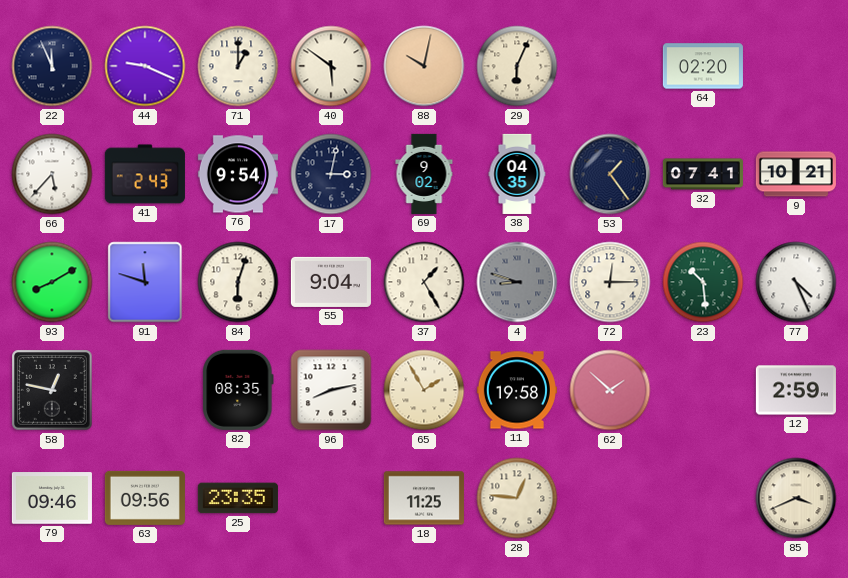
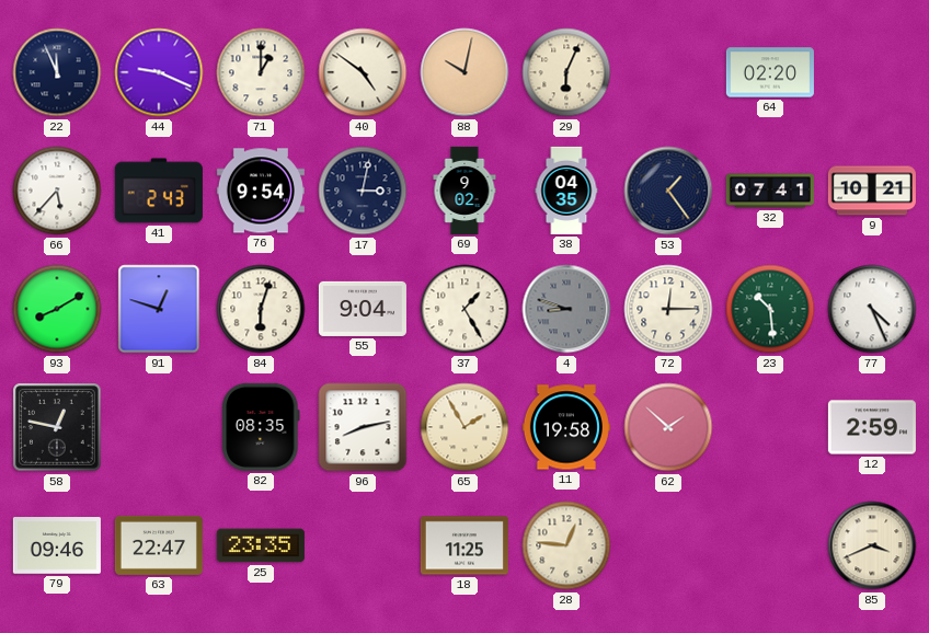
40: 5:51 -> 4:51 (363, 72)
91: 11:48 -> 12:48 (159, 309)
63: 09:56 -> 22:47 (159, 545)
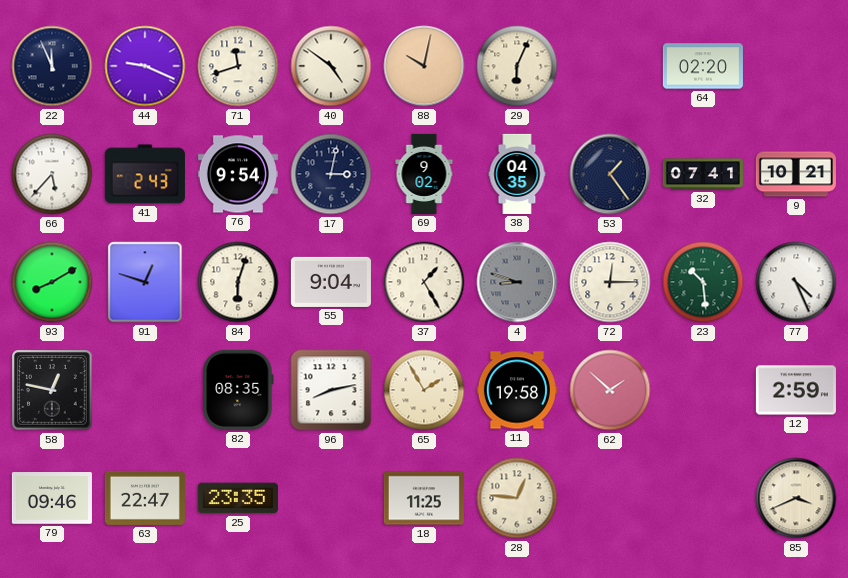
71: 1:00 -> 11:42 (238, 66)
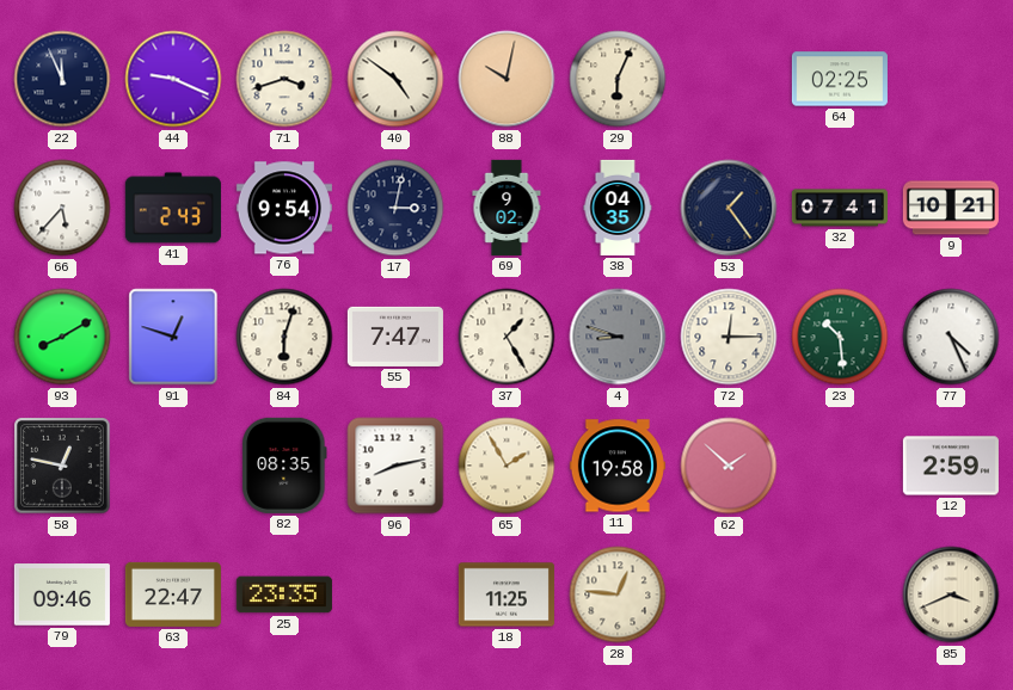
71: 11:42 -> 3:42 (284, 79)
64: 02:20 -> 02:25 (840, 79)
55: 9:04 -> 7:47 (395, 337)
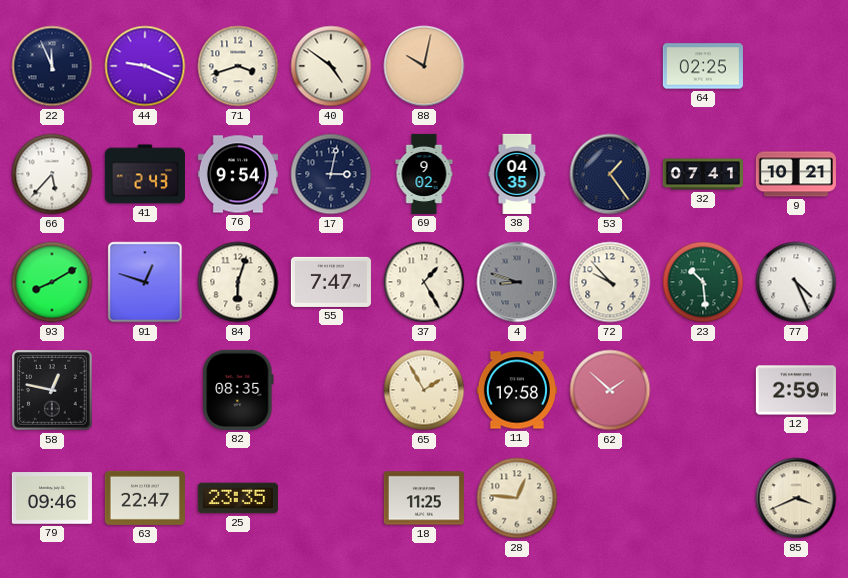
29: 6:04 -> none (618, 79)
72: 12:15 -> 9:53 (610, 282)
96: 8:13 -> none (395, 466)
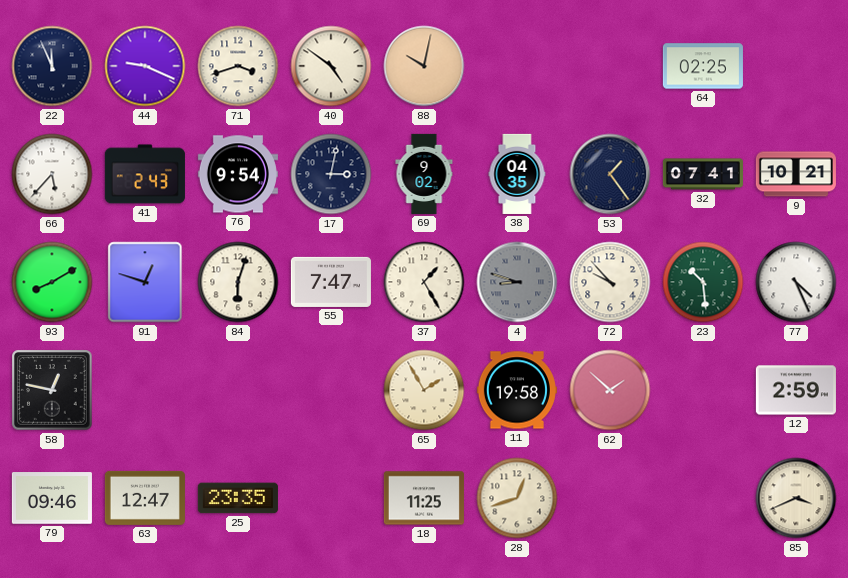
82: 08:35 -> none (238, 390)
63: 22:47 -> 12:47 (145, 498)
28: 12:46 -> 12:42 (517, 498)
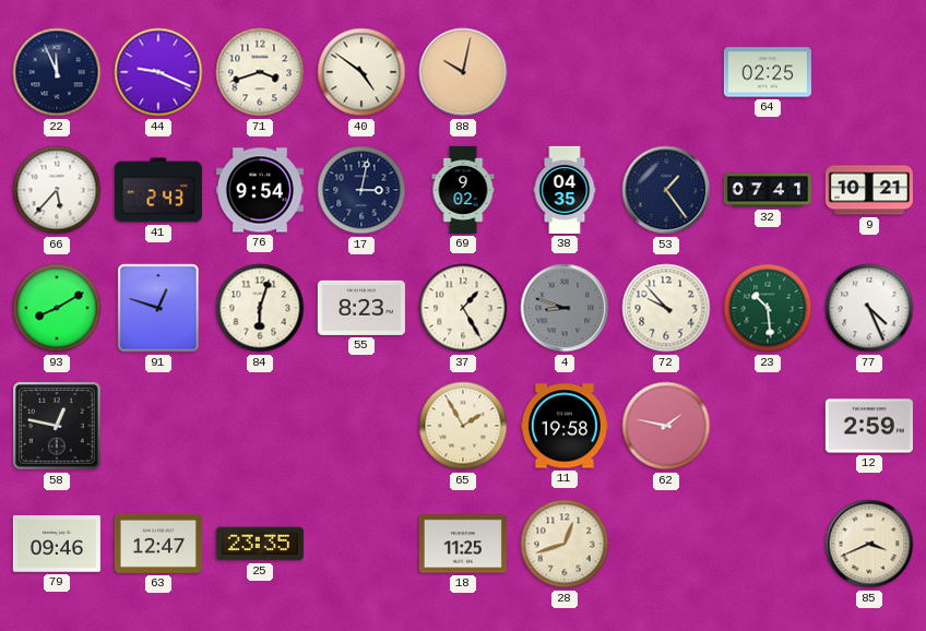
55: 7:47 -> 8:23 (361, 308)
62: 1:52 -> 1:47 (666, 426)
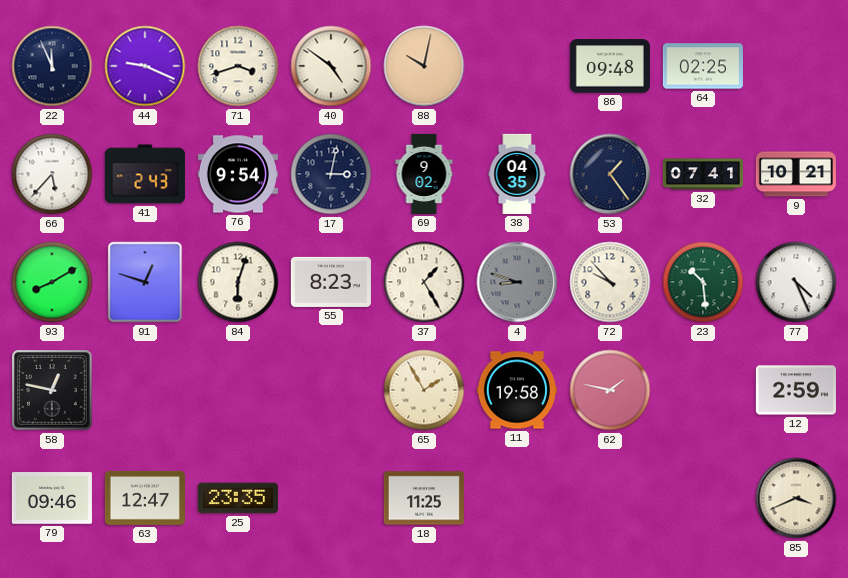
86: none -> 09:48 (610, 66)
28: 12:42 -> none (565, 544)
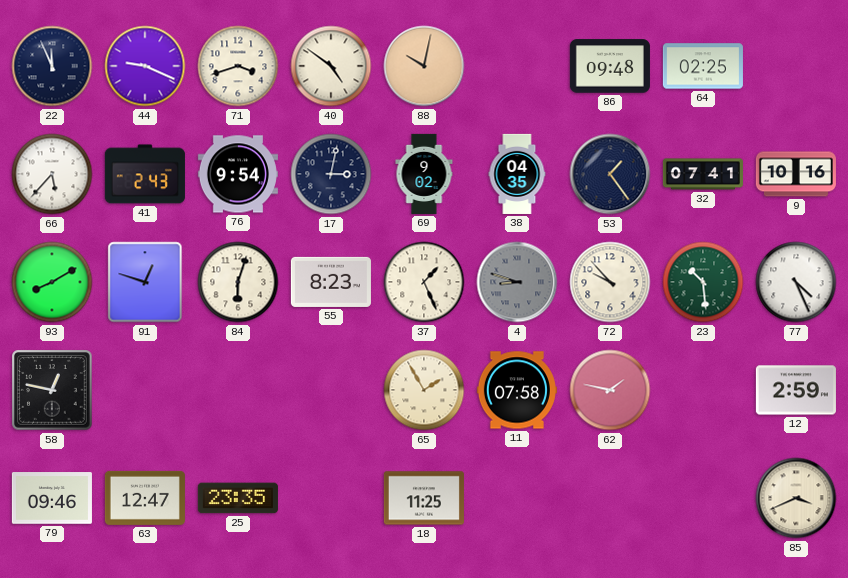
9: 10:21 -> 10:16 (796, 174)
37: 1:25 -> 1:26 (424, 282)
11: 19:58 -> 07:58 (517, 390)
